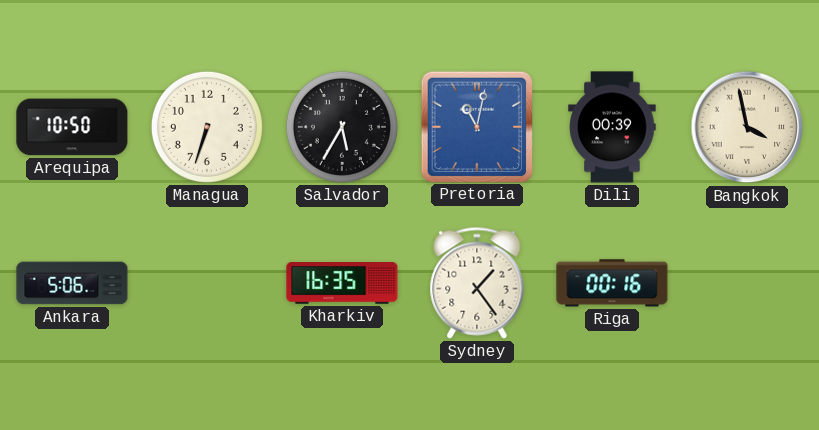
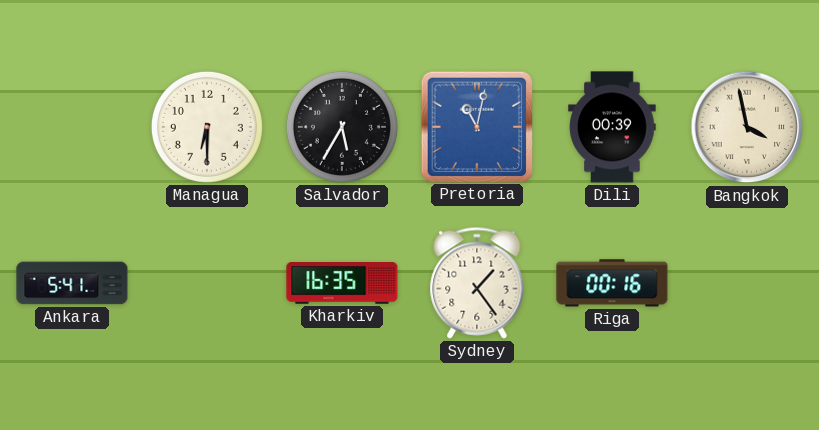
Arequipa: 10:50 -> none (72, 127)
Managua: 6:33 -> 6:30 (207, 127)
Ankara: 5:06 -> 5:41 (72, 283)
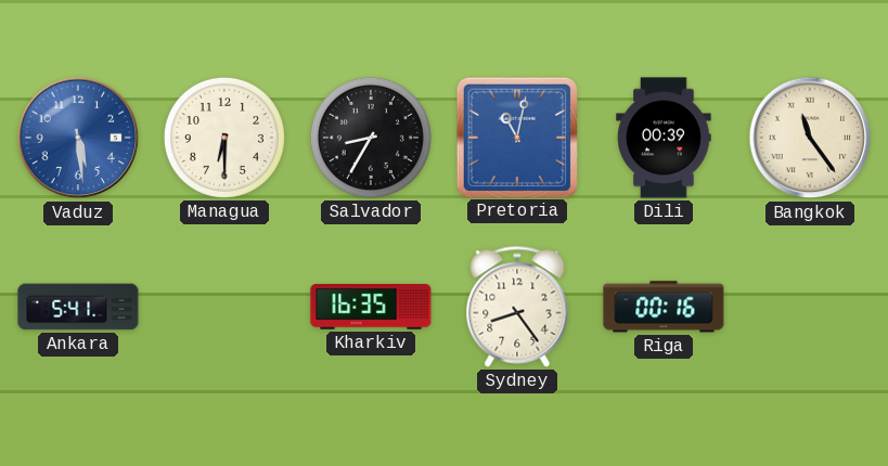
Vaduz: none -> 5:29 (78, 138)
Salvador: 5:35 -> 8:35 (371, 138)
Bangkok: 3:58 -> 11:24 (810, 138)
Sydney: 1:24 -> 8:24 (517, 307)
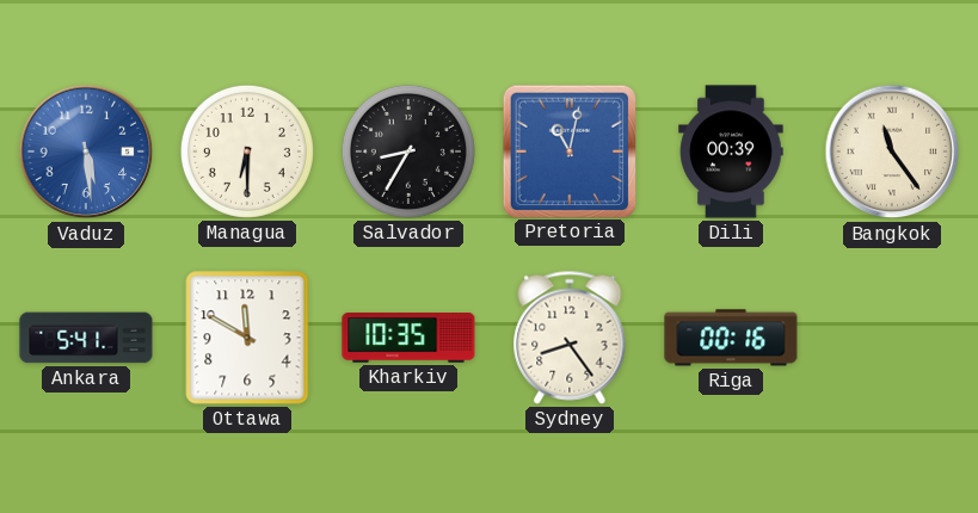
Ottawa: none -> 11:50 (247, 338)
Kharkiv: 16:35 -> 10:35 (408, 338)
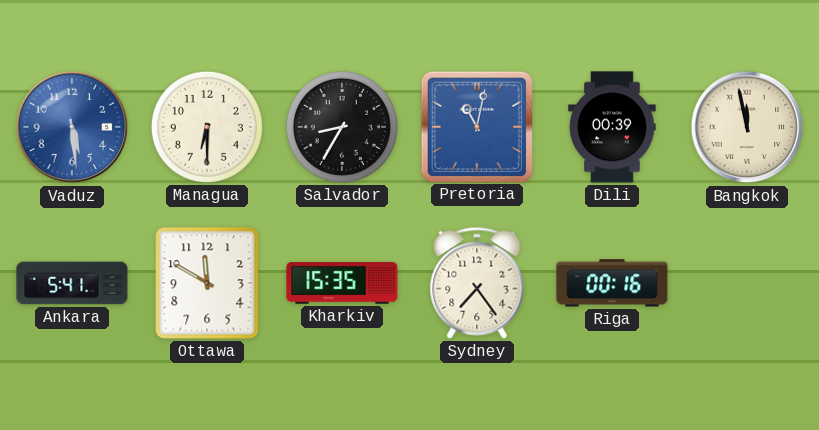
Bangkok: 11:24 -> 11:58 (747, 127)
Kharkiv: 10:35 -> 15:35 (342, 283)
Sydney: 8:24 -> 7:24 (477, 283)
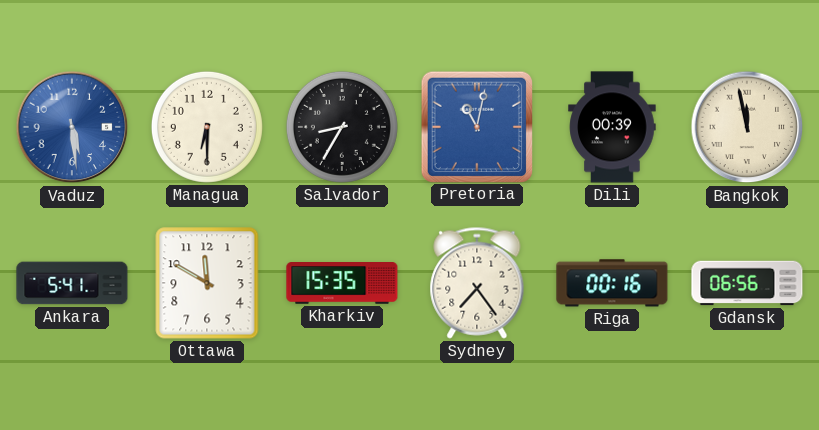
Gdansk: none -> 06:56 (747, 283)
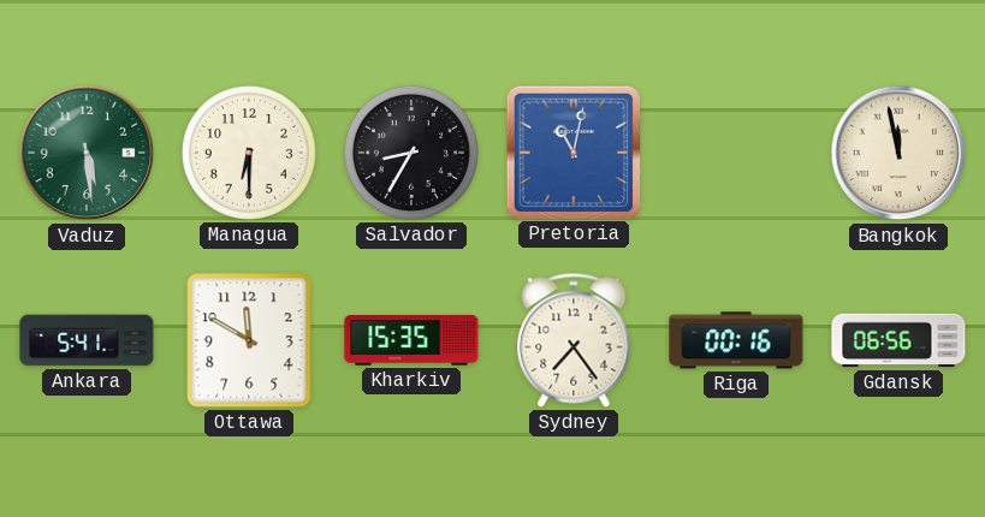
Vaduz dial: blue -> green (87, 153)
Dili: 00:39 -> none (612, 127)
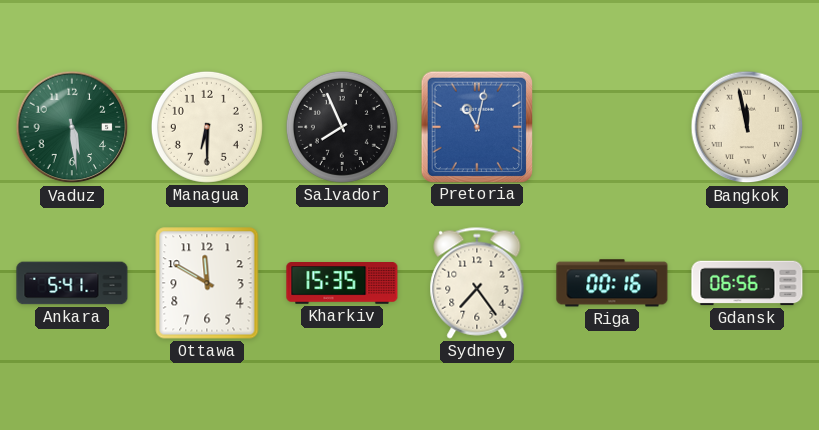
Salvador: 8:35 -> 7:56 (342, 127)
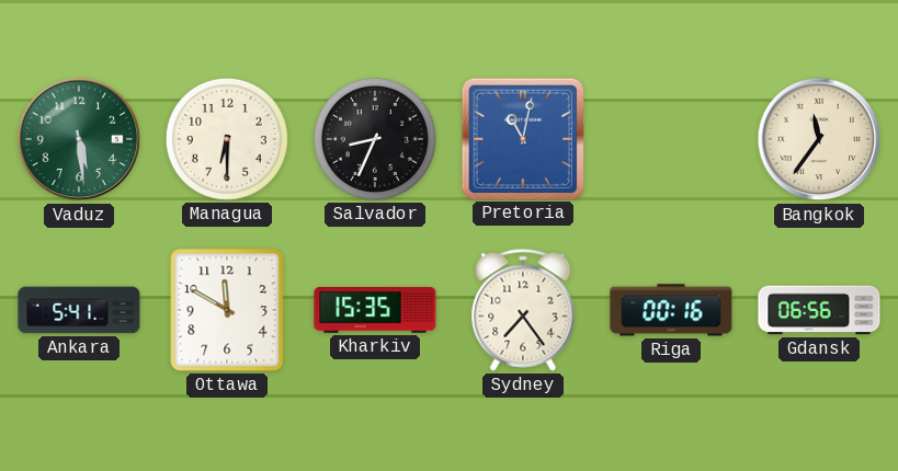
Salvador: 7:56 -> 8:34 (375, 139)
Bangkok: 11:58 -> 11:36 (819, 139)
